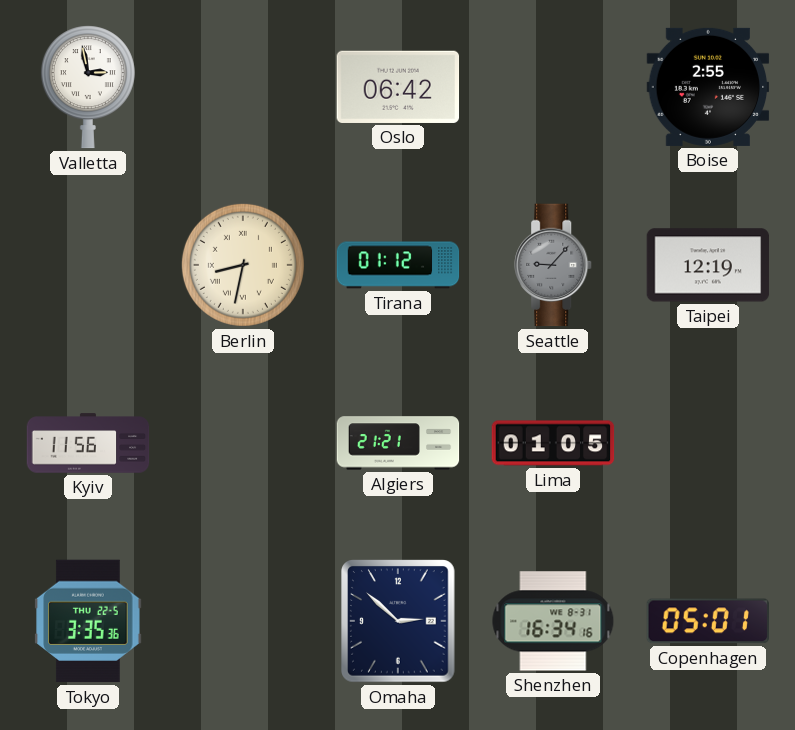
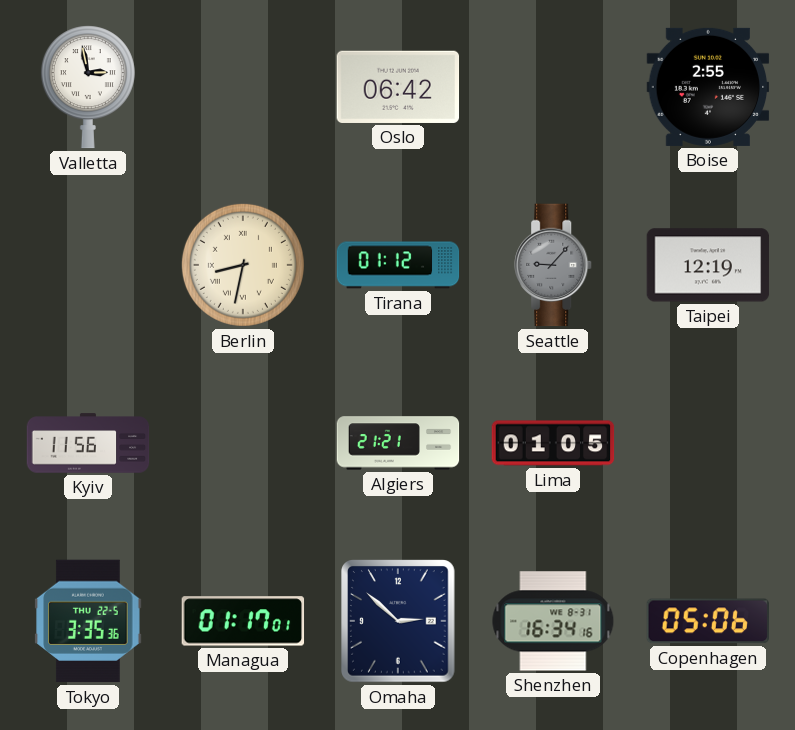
Managua: none -> 01:17 (243, 621)
Copenhagen: 05:01 -> 05:06 (707, 621)
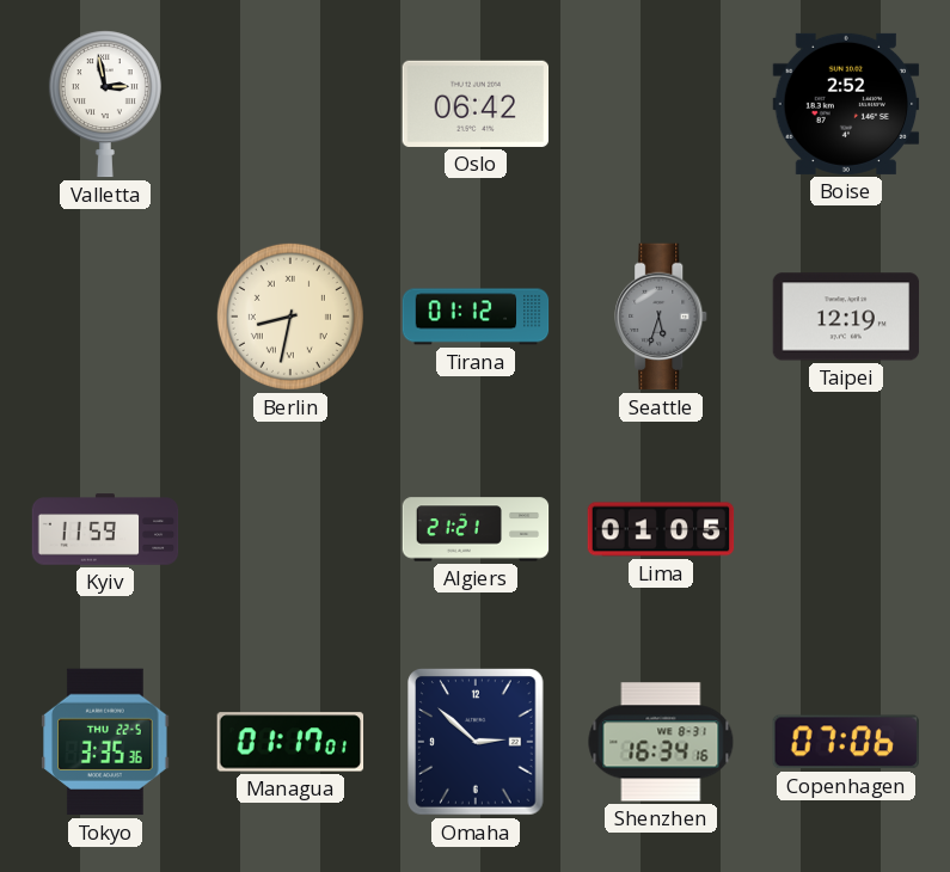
Boise: 2:55 -> 2:52 (846, 104)
Seattle: 9:07 -> 5:33 (662, 317)
Kyiv: 11:56 -> 11:59 (105, 529)
Copenhagen: 05:06 -> 07:06 (845, 742)
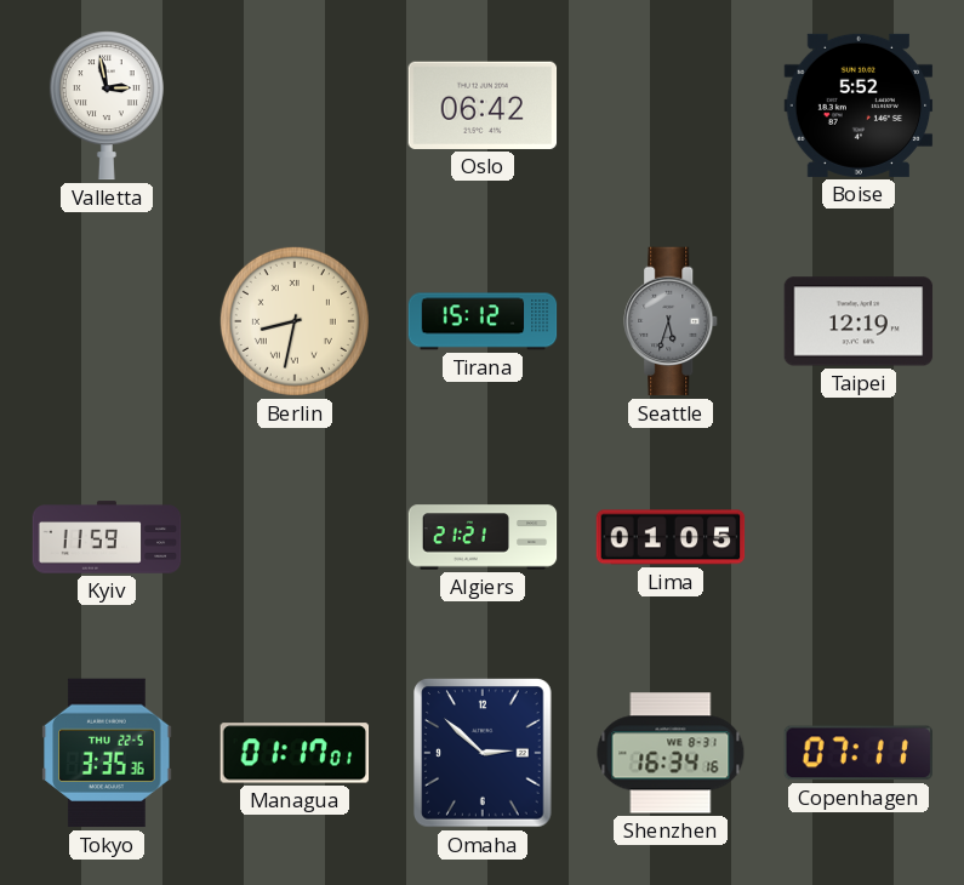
Boise: 2:52 -> 5:52 (859, 105)
Tirana: 01:12 -> 15:12 (483, 321)
Copenhagen: 07:06 -> 07:11 (857, 753)
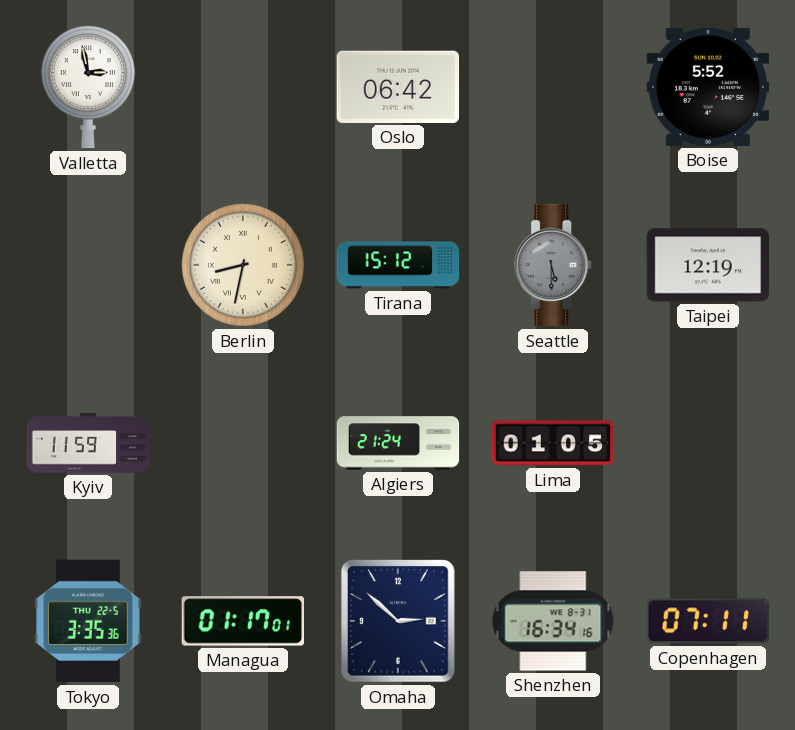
Seattle: 5:33 -> 5:30 (554, 265)
Algiers: 21:21 -> 21:24 (398, 443)
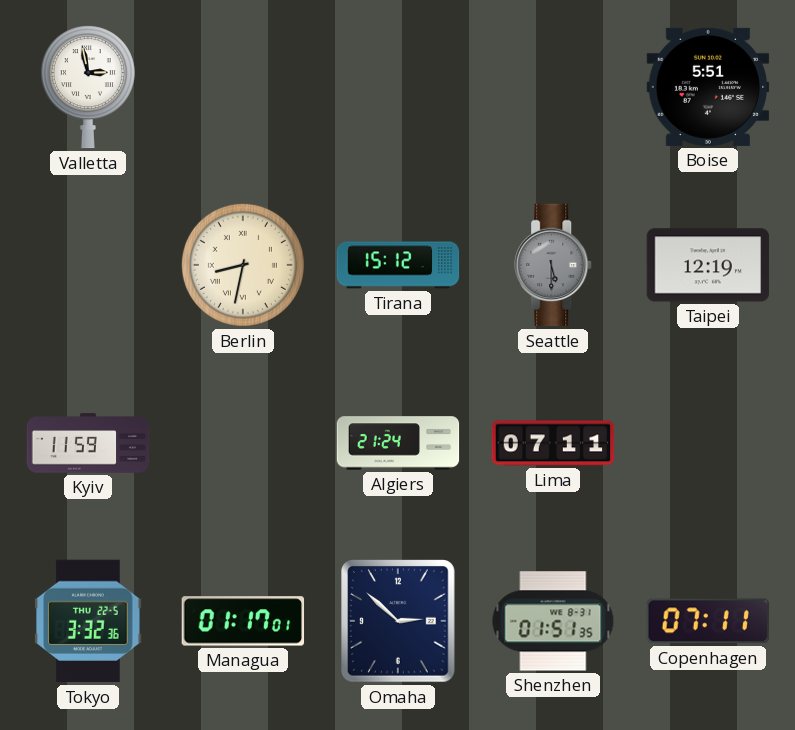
Oslo: 06:42 -> none (398, 87)
Boise: 5:52 -> 5:51 (708, 87)
Lima: 01:05 -> 07:11 (553, 443)
Tokyo: 3:35 -> 3:32 (88, 621)
Shenzhen: 16:34 -> 01:51 (553, 621)
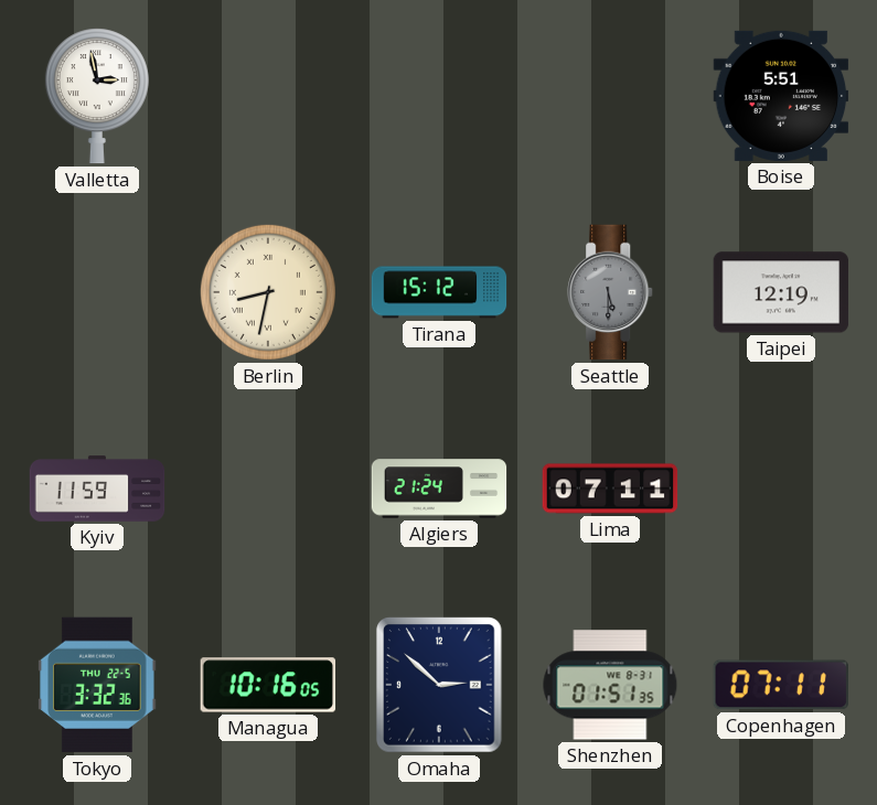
Managua: 01:17 -> 10:16 (268, 685)
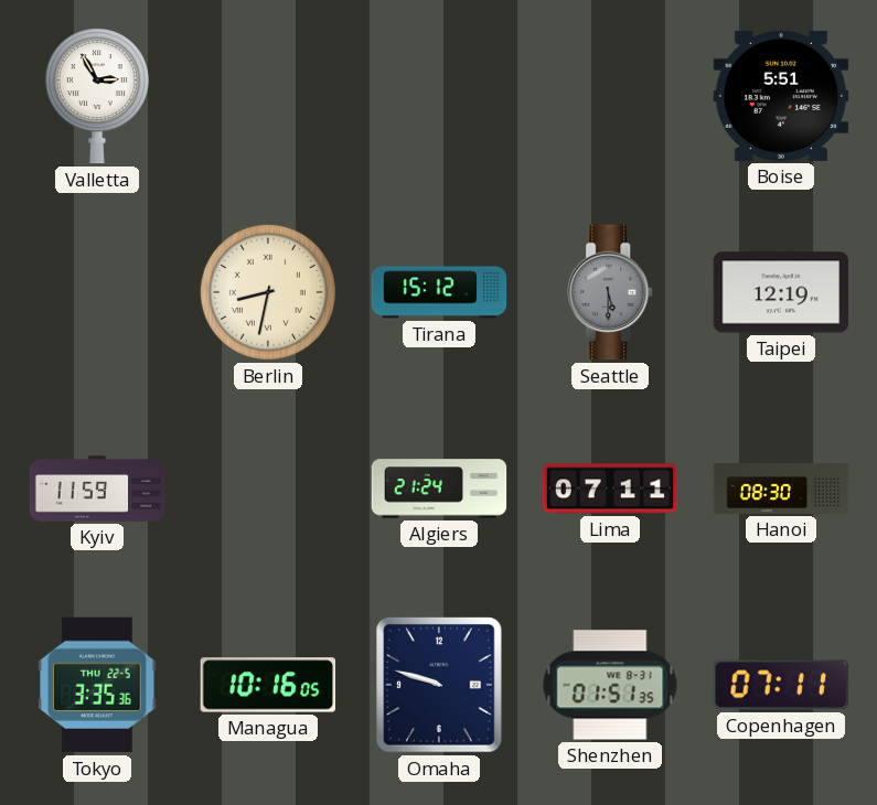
Valletta: 2:58 -> 2:55 (97, 96)
Hanoi: none -> 08:30 (781, 489)
Tokyo: 3:32 -> 3:35 (97, 685)
Omaha: 2:52 -> 9:48 (439, 685)
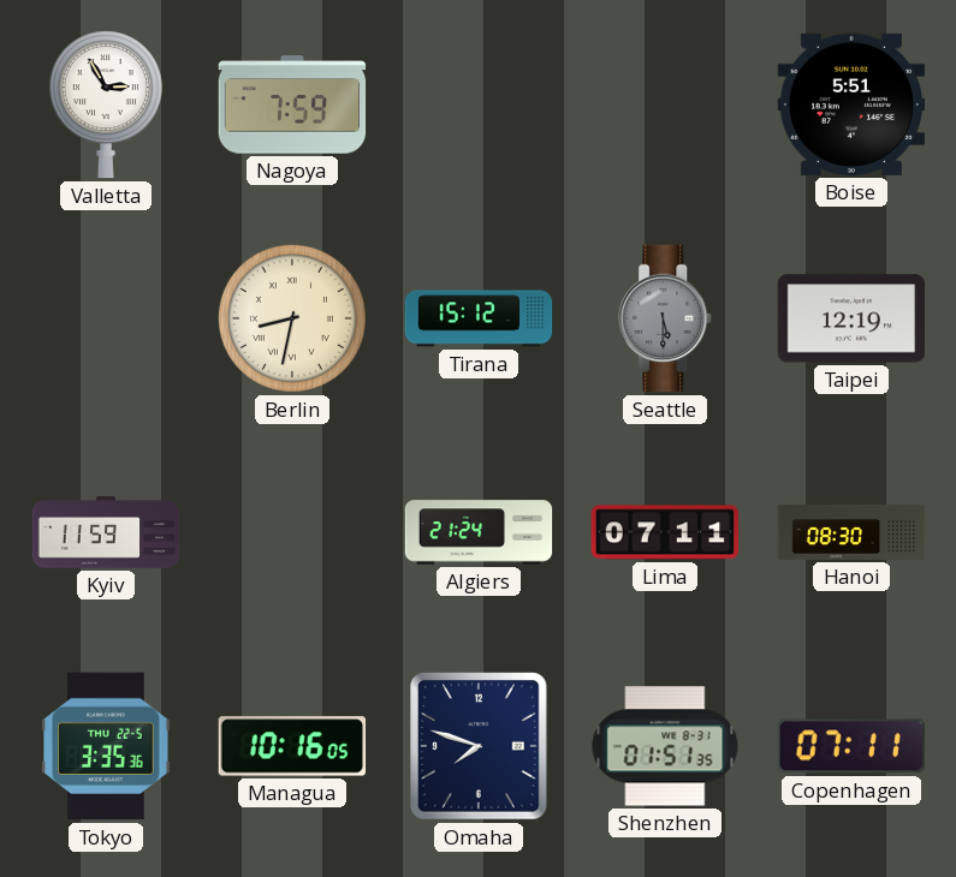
Nagoya: none -> 7:59 (292, 105)
Omaha: 9:48 -> 7:48 (479, 746)
